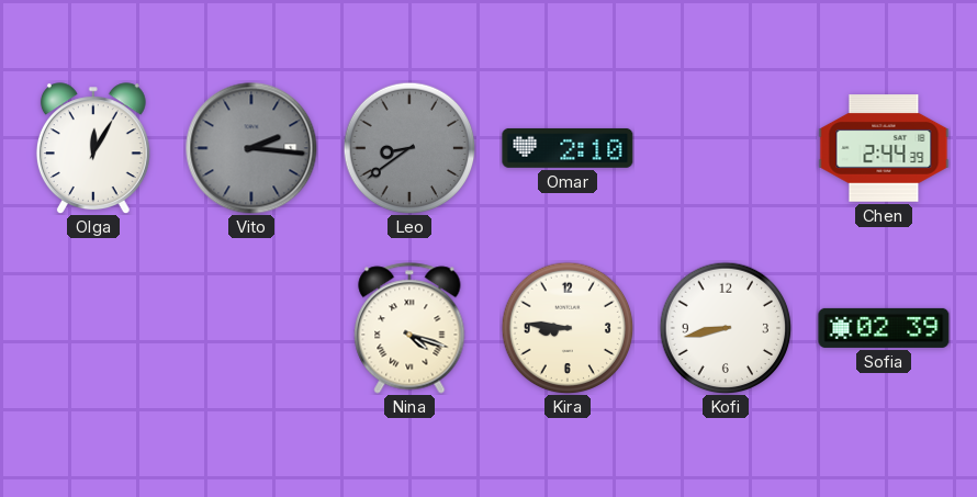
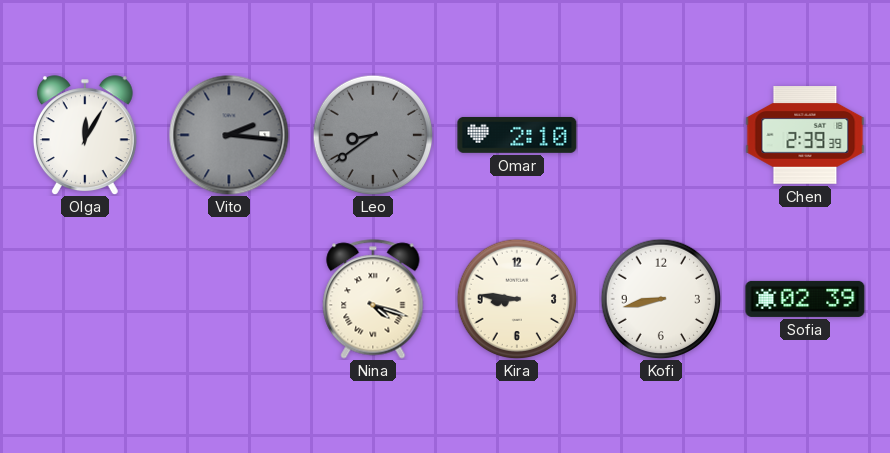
Chen: 2:44 -> 2:39 (805, 135)
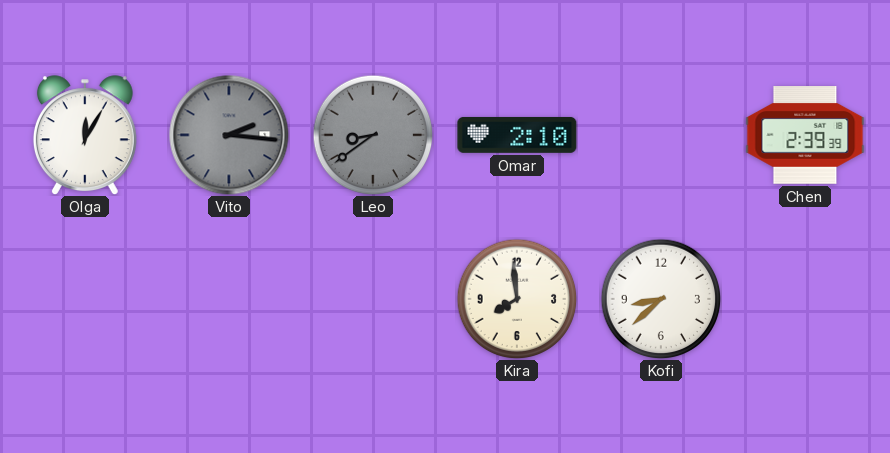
Nina: 4:18 -> none (373, 299)
Kira: 8:46 -> 7:59 (517, 299)
Kofi: 8:43 -> 8:38 (661, 299)
Sofia: 02:39 -> none (805, 299)
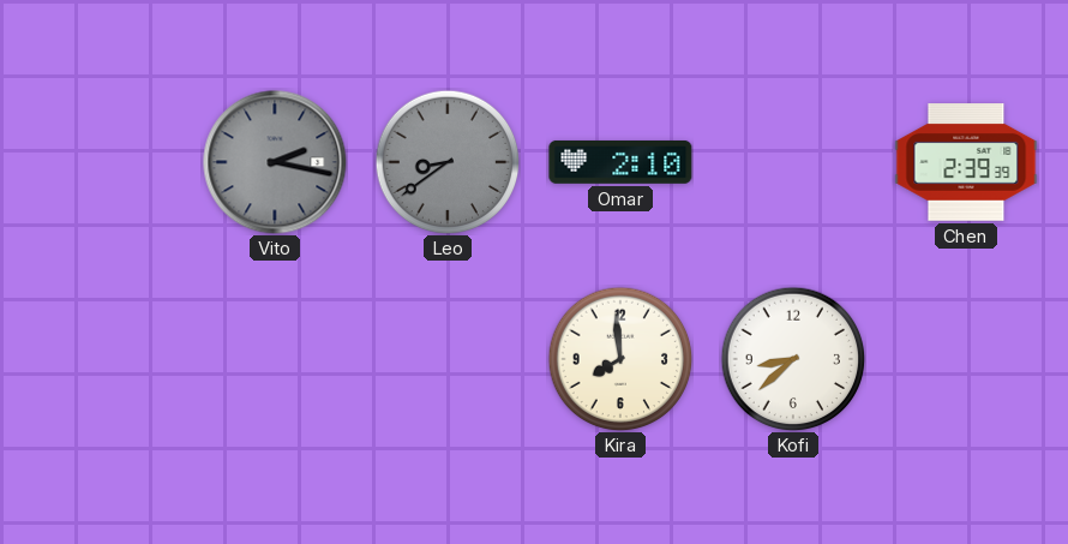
Olga: 12:05 -> none (85, 135)
Vito: 2:16 -> 2:17 (275, 162)
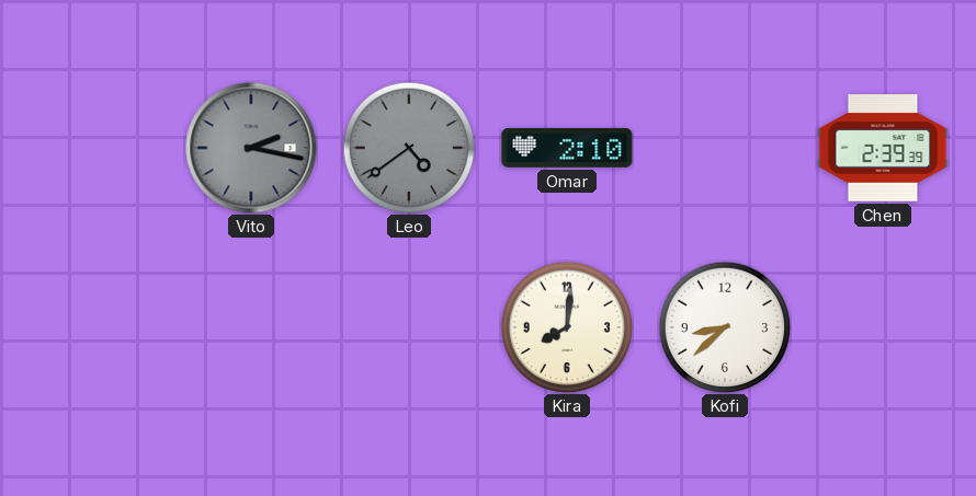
Leo: 8:39 -> 4:39 (409, 148)
Kira: 7:59 -> 8:01 (567, 327)
